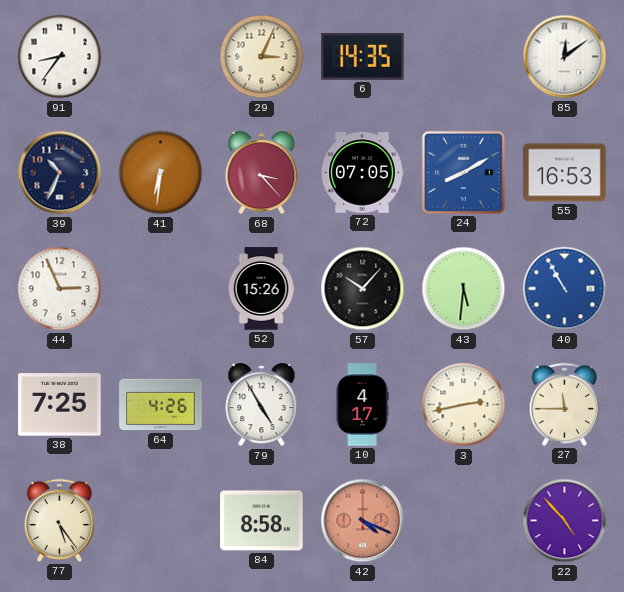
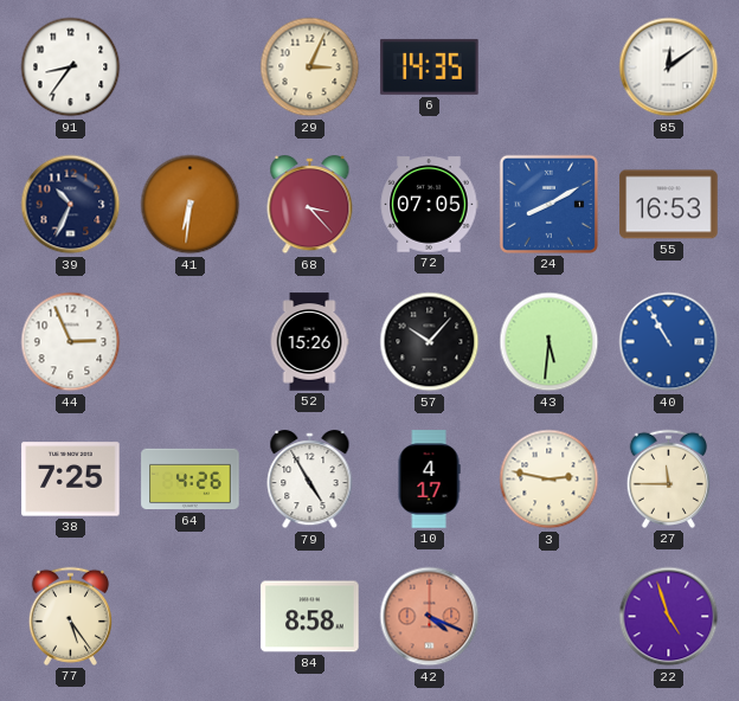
3: 2:43 -> 2:47 (550, 480)
22: 4:53 -> 4:57 (669, 617)
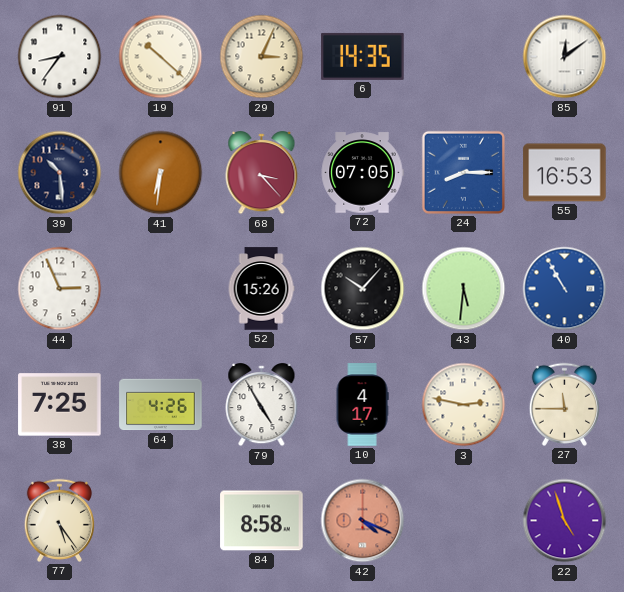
19: none -> 10:22 (161, 57)
39: 10:34 -> 10:29 (60, 173)
24: 8:10 -> 8:15 (463, 172)
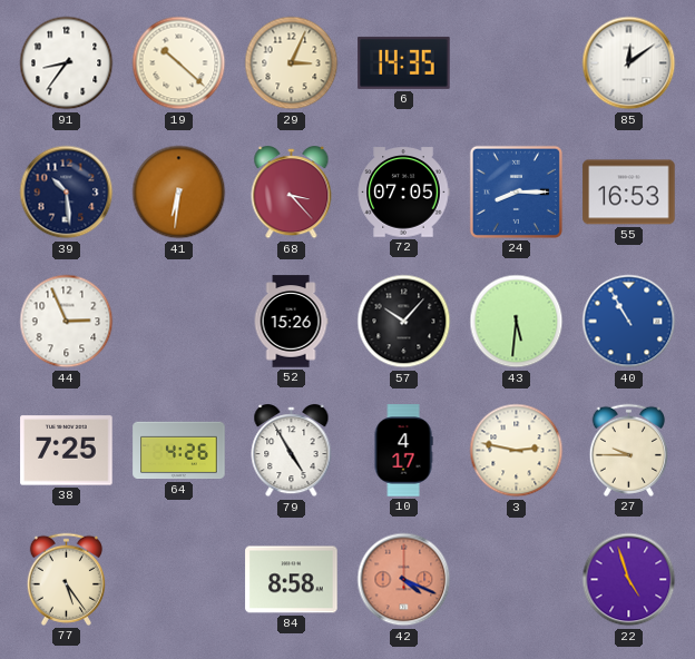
27: 11:45 -> 9:45 (628, 450)
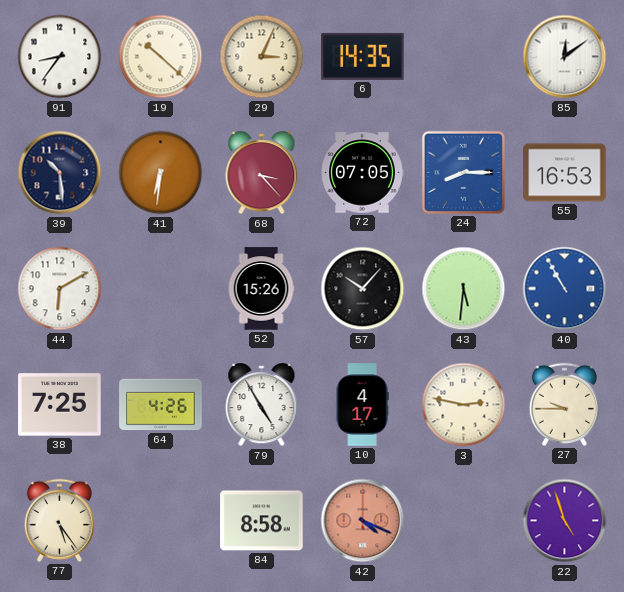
44: 2:56 -> 6:10 (60, 289)
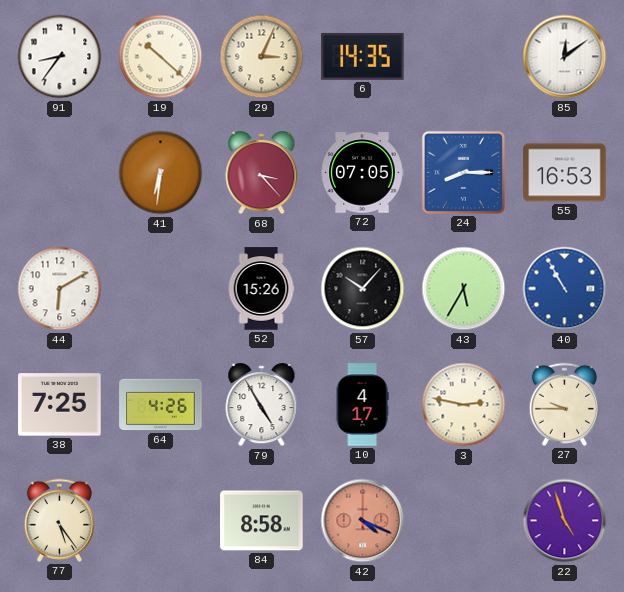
39: 10:29 -> none (60, 173)
43: 5:31 -> 5:35 (464, 289)
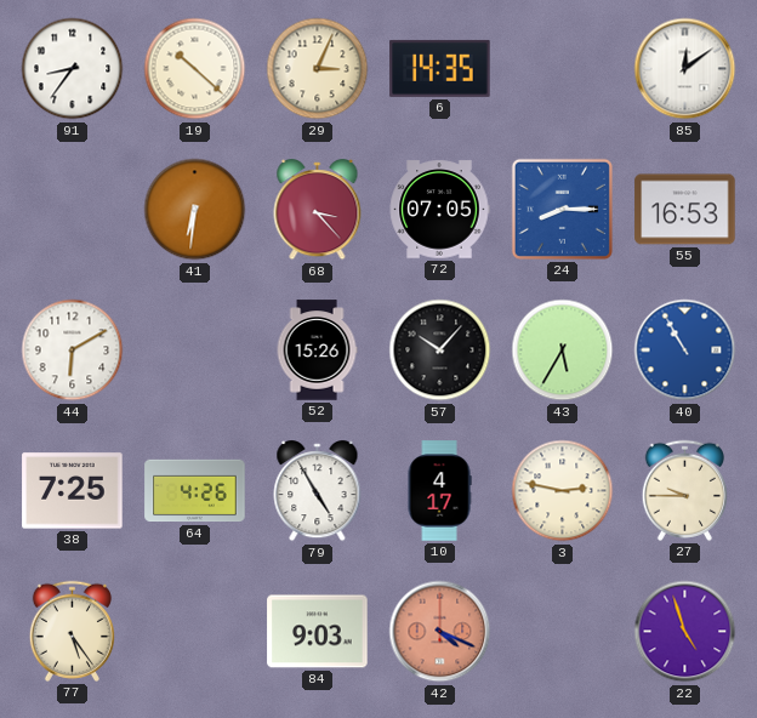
84: 8:58 -> 9:03 (318, 632)
